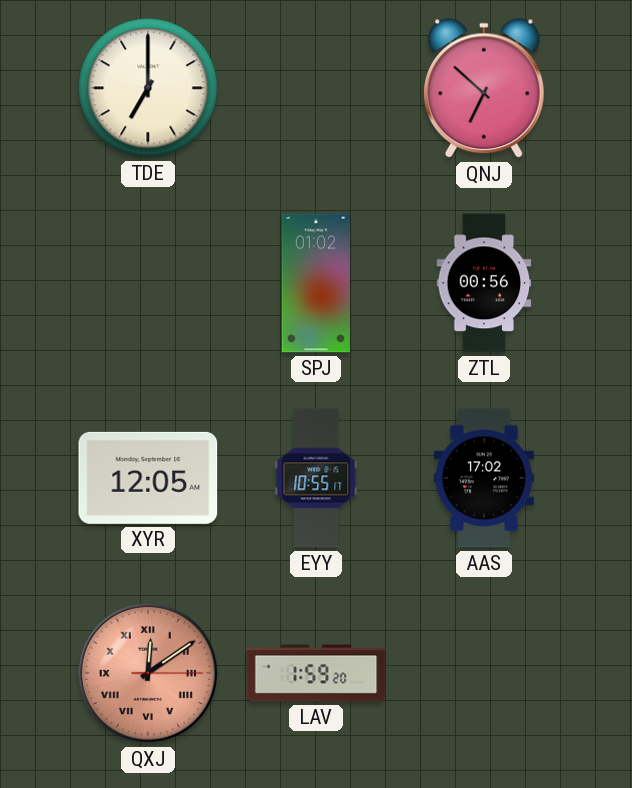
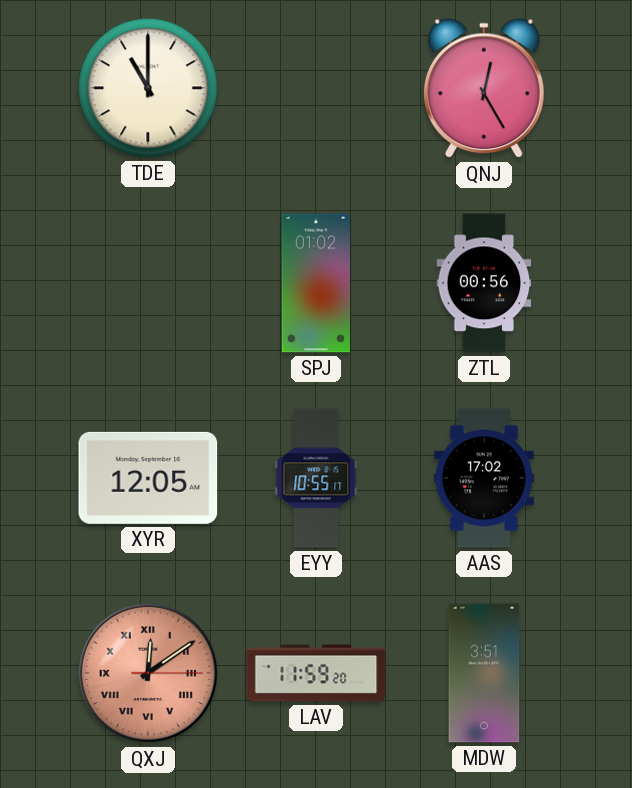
TDE: 7:00 -> 11:00 (148, 88)
QNJ: 6:52 -> 12:25 (484, 89)
LAV: 1:59 -> 11:59 (316, 673)
MDW: none -> 3:51 (484, 673)
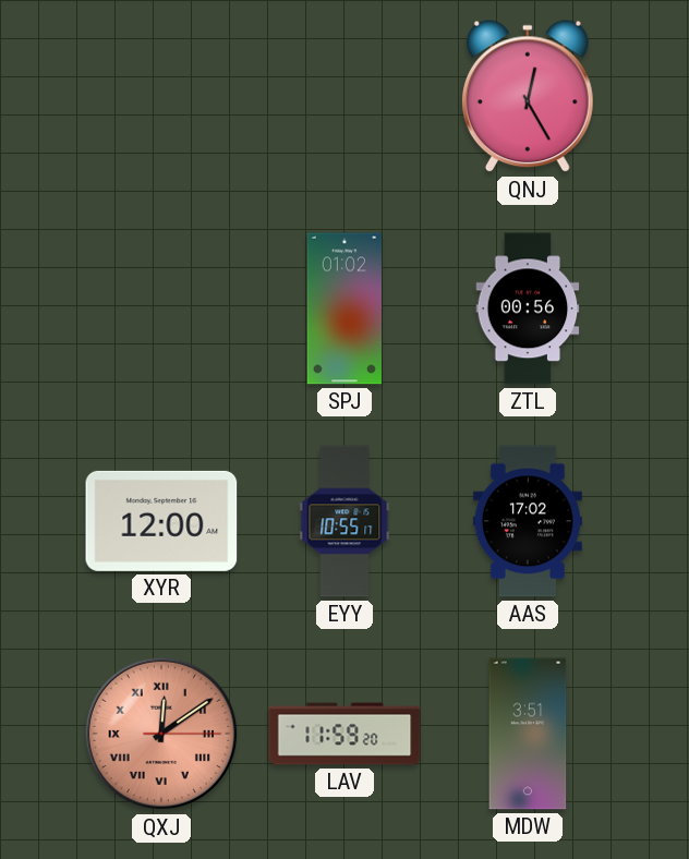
TDE: 11:00 -> none (148, 88)
XYR: 12:05 -> 12:00 (161, 521)
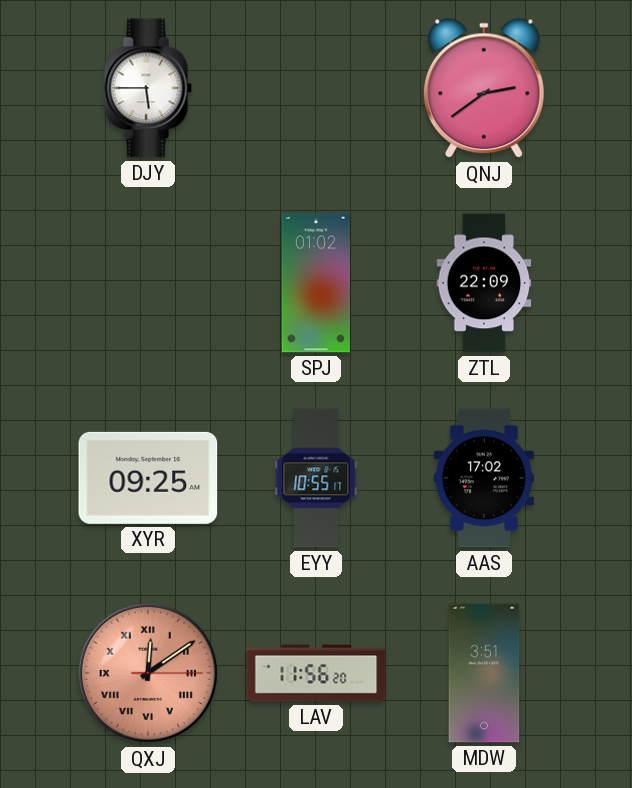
DJY: none -> 5:45 (148, 88)
QNJ: 12:25 -> 2:39 (484, 89)
ZTL: 00:56 -> 22:09 (484, 283)
XYR: 12:00 -> 09:25 (148, 478)
LAV: 11:59 -> 11:56 (316, 673)
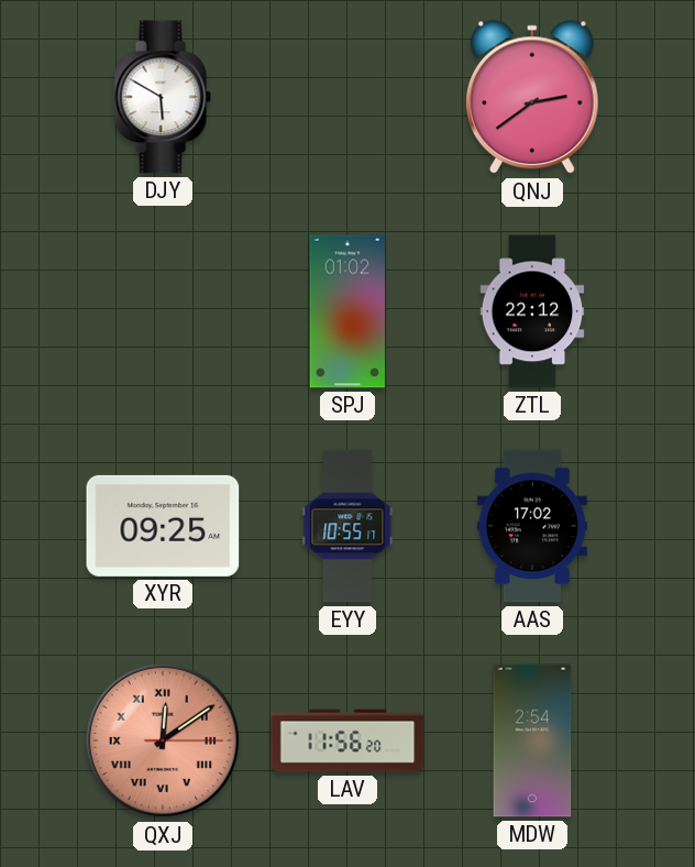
DJY: 5:45 -> 5:50 (163, 97)
ZTL: 22:09 -> 22:12 (532, 311)
MDW: 3:51 -> 2:54 (532, 740)
